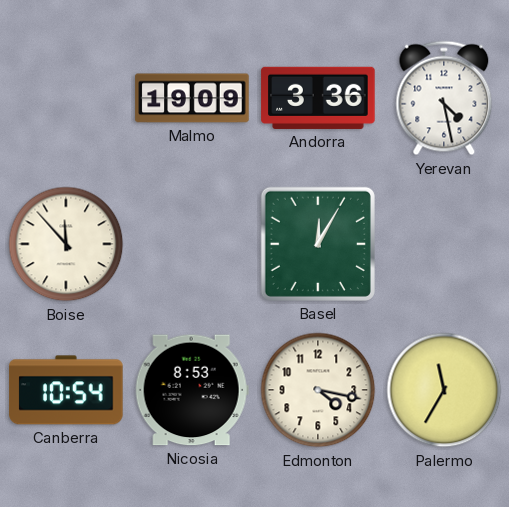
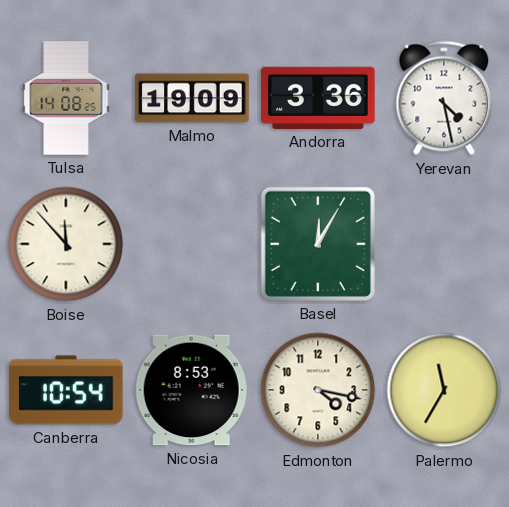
Tulsa: none -> 14:08 (66, 98)
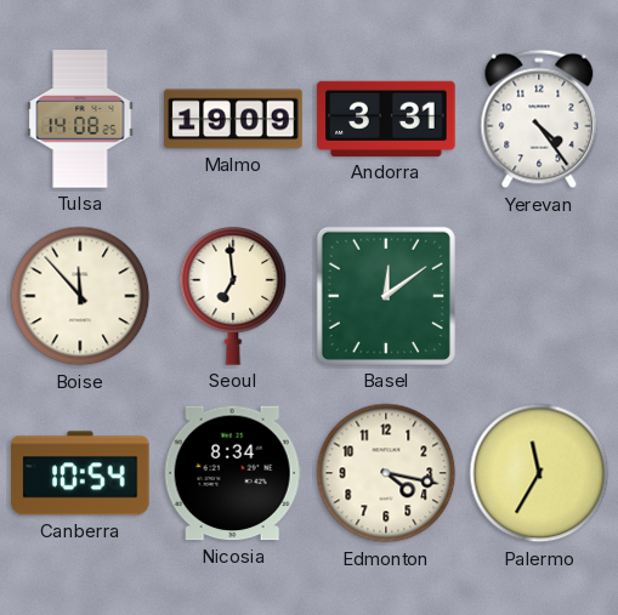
Andorra: 3:36 -> 3:31 (386, 119)
Yerevan: 4:28 -> 4:24 (539, 119)
Seoul: none -> 6:59 (233, 297)
Basel: 12:05 -> 12:09 (386, 296)
Nicosia: 8:53 -> 8:34 (233, 473)
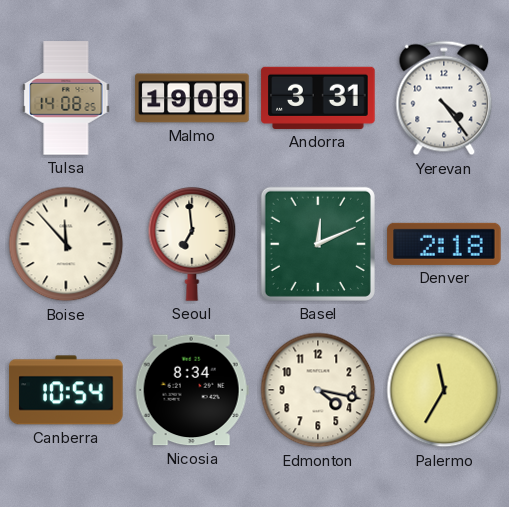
Basel: 12:09 -> 12:11 (318, 244)
Denver: none -> 2:18 (444, 244)
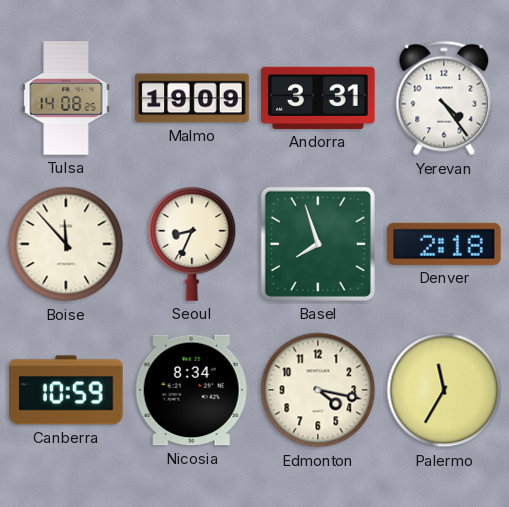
Seoul: 6:59 -> 8:34 (192, 245)
Basel: 12:11 -> 7:57 (318, 244)
Canberra: 10:54 -> 10:59 (66, 390)
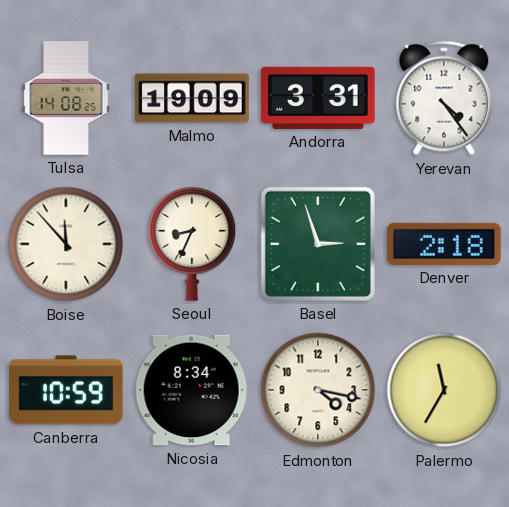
Basel: 7:57 -> 2:57 (318, 244)
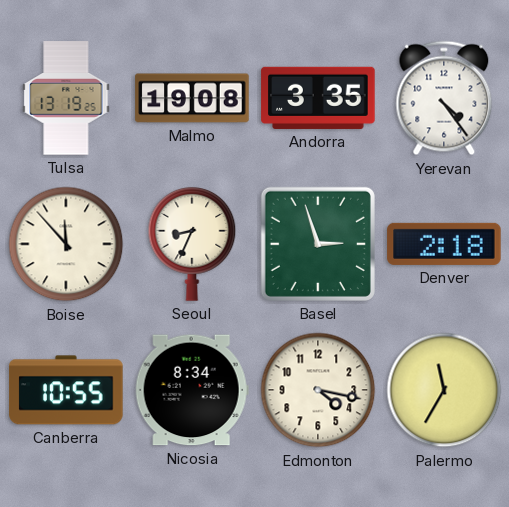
Tulsa: 14:08 -> 13:19 (66, 98)
Malmo: 19:09 -> 19:08 (192, 98)
Andorra: 3:31 -> 3:35 (318, 98)
Canberra: 10:59 -> 10:55 (66, 390)
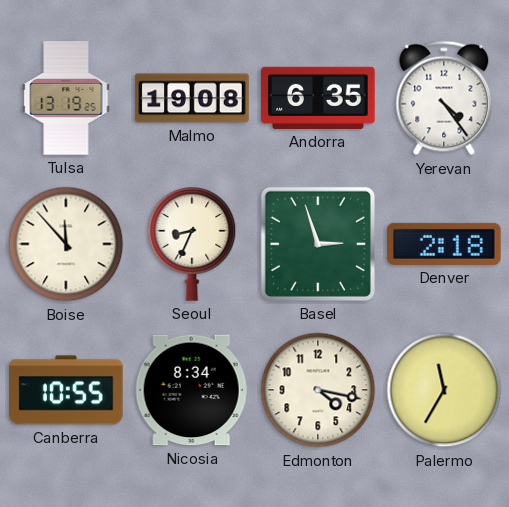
Andorra: 3:35 -> 6:35 (318, 98)
